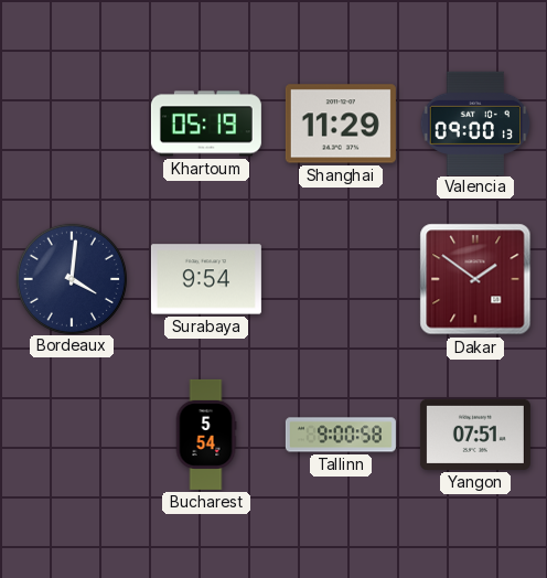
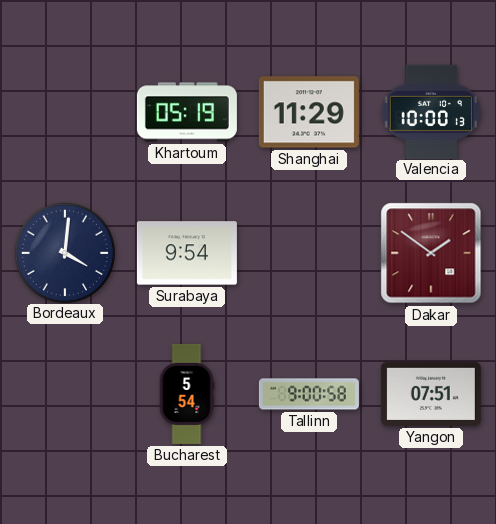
Valencia: 09:00 -> 10:00 (431, 111)
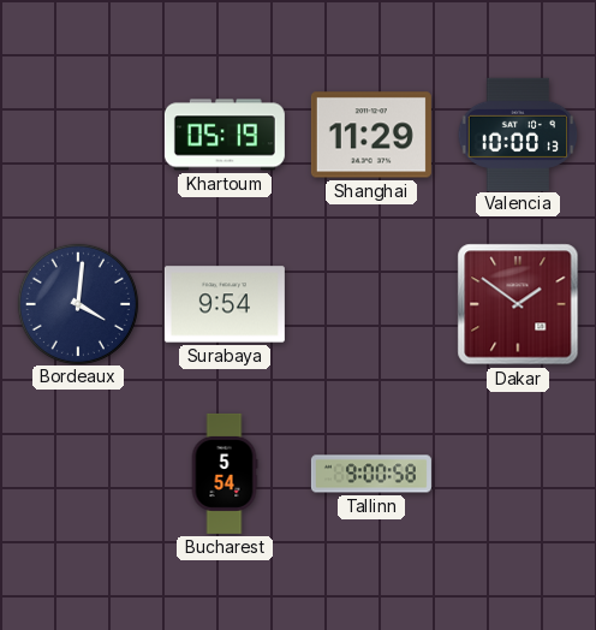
Yangon: 07:51 -> none (431, 394)
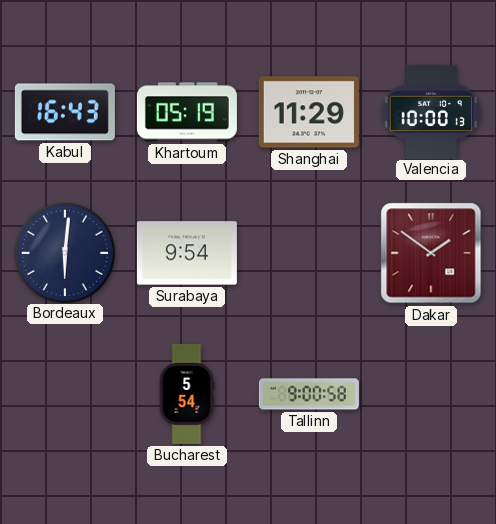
Kabul: none -> 16:43 (65, 112)
Bordeaux: 4:01 -> 6:01 (64, 252)
